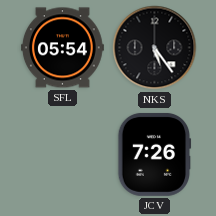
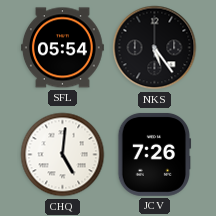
CHQ: none -> 5:01 (63, 155)
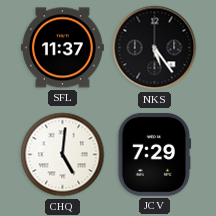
SFL: 05:54 -> 11:37 (63, 48)
JCV: 7:26 -> 7:29 (155, 154)
